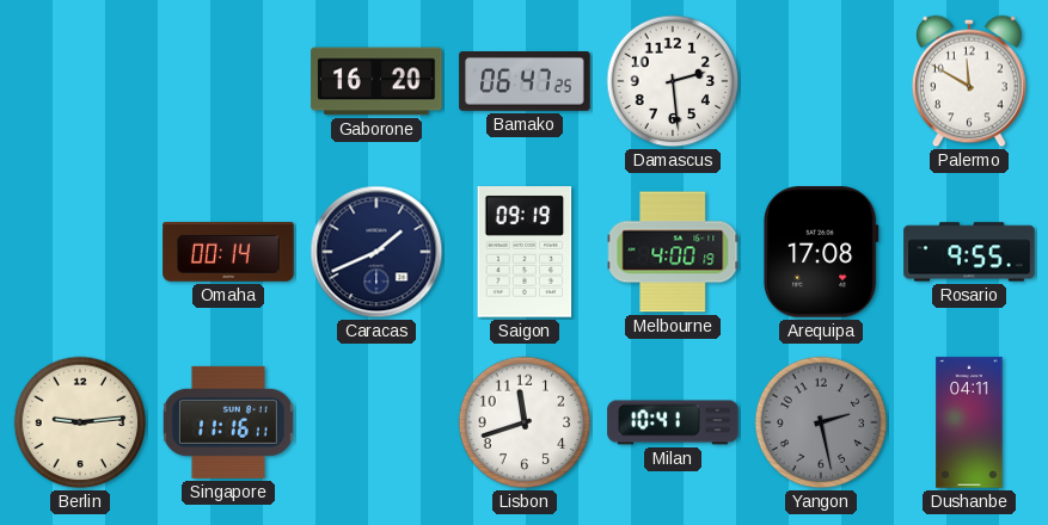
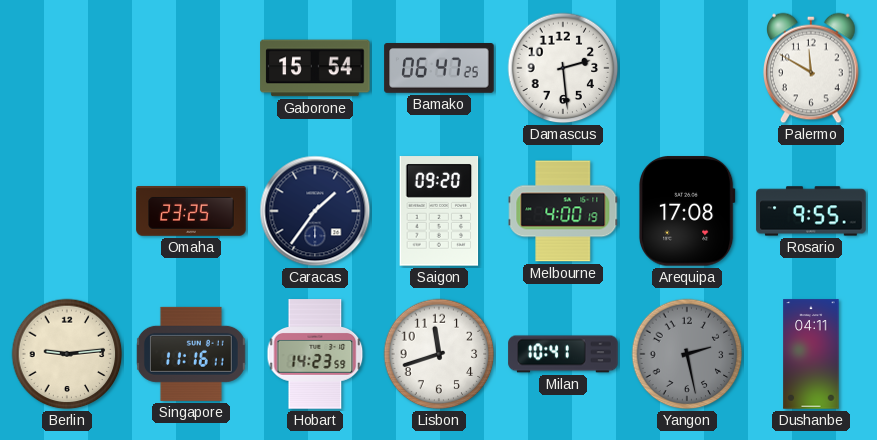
Gaborone: 16:20 -> 15:54 (315, 68)
Omaha: 00:14 -> 23:25 (191, 212)
Caracas: 1:41 -> 1:36 (315, 211)
Saigon: 09:19 -> 09:20 (439, 211)
Hobart: none -> 14:23 (315, 354)
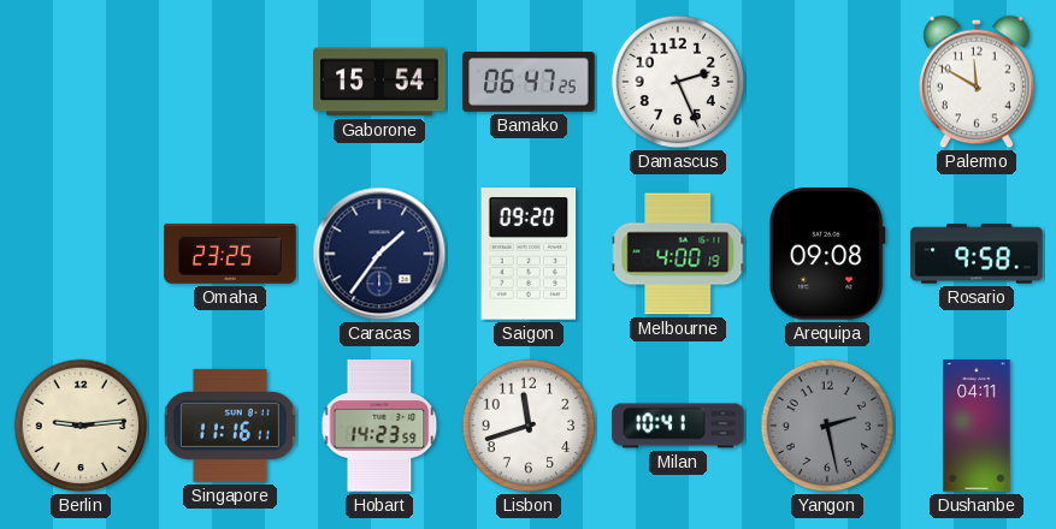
Damascus: 2:29 -> 2:26 (678, 82)
Arequipa: 17:08 -> 09:08 (827, 254)
Rosario: 9:55 -> 9:58 (977, 254)
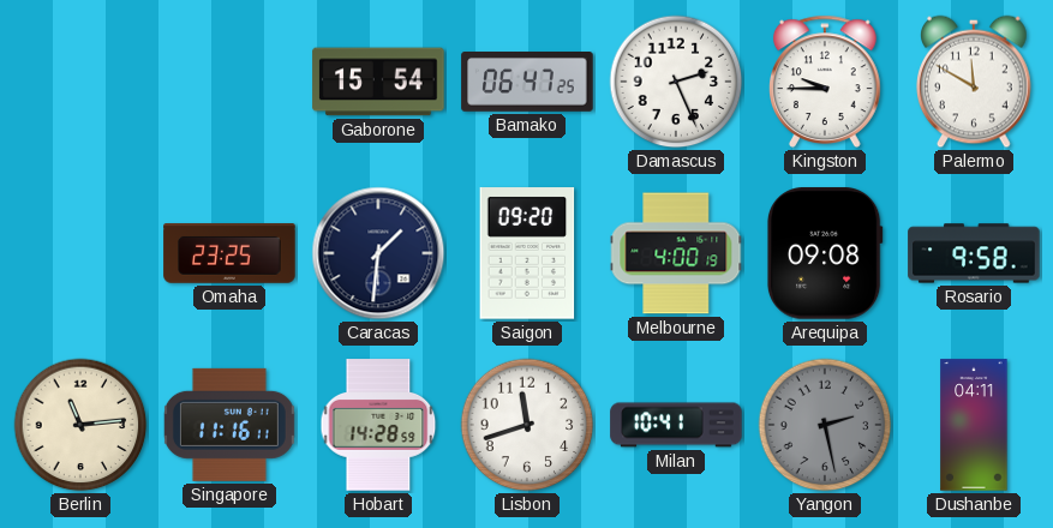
Kingston: none -> 9:45 (826, 82)
Caracas: 1:36 -> 1:31 (378, 253)
Berlin: 9:14 -> 11:14 (80, 425)
Hobart: 14:23 -> 14:28 (378, 425)
